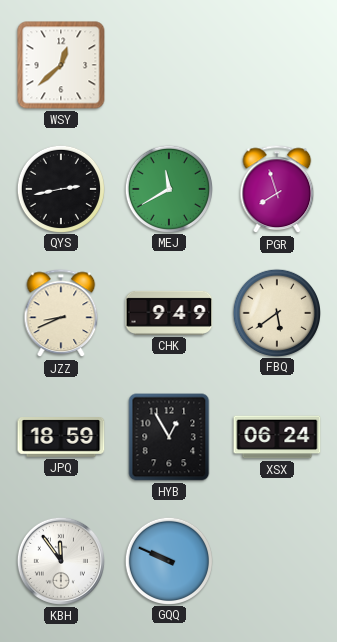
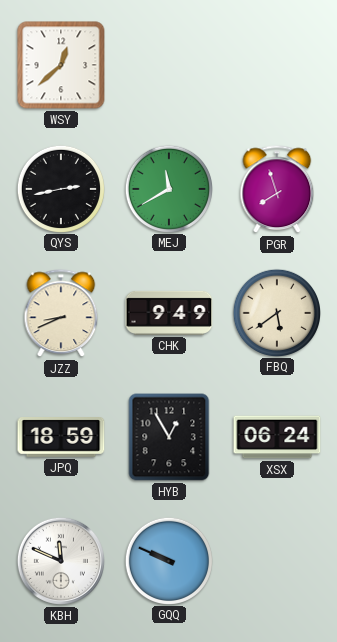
KBH: 11:54 -> 11:49 (61, 561)
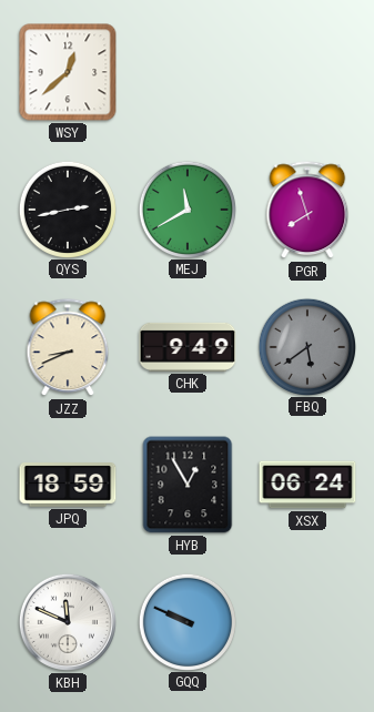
FBQ dial: cream -> grey (306, 346)
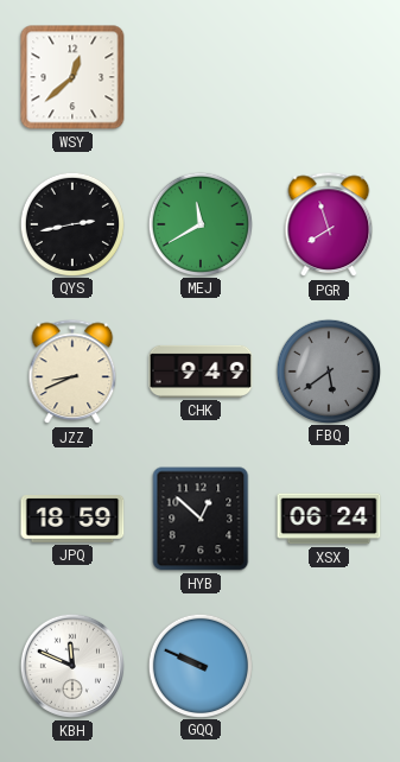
HYB: 12:55 -> 12:52 (201, 519)
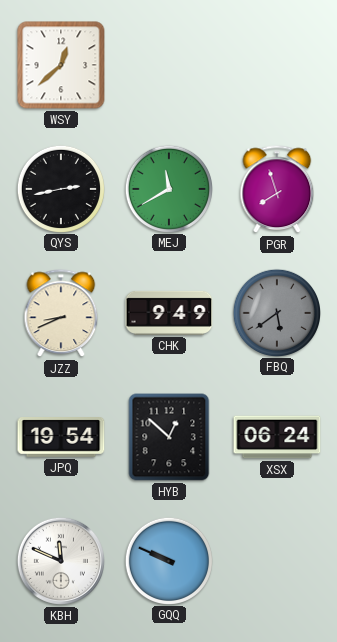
JPQ: 18:59 -> 19:54 (61, 438)
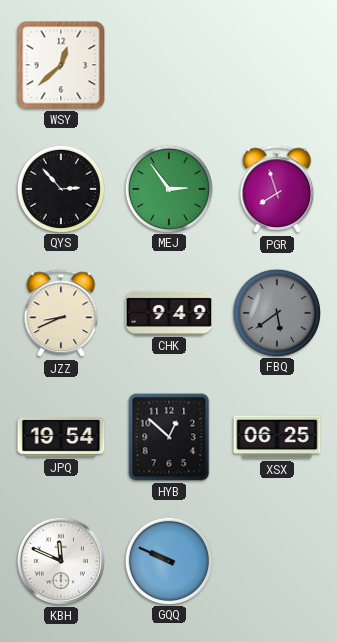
QYS: 2:43 -> 2:53 (60, 188)
MEJ: 11:40 -> 2:54 (168, 188)
XSX: 06:24 -> 06:25 (277, 437)
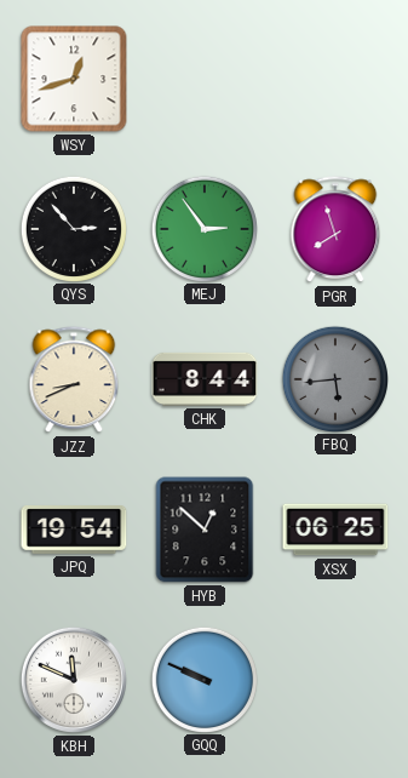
WSY: 12:38 -> 12:42 (74, 79)
CHK: 9:49 -> 8:44 (205, 379)
FBQ: 5:39 -> 5:44 (334, 378)
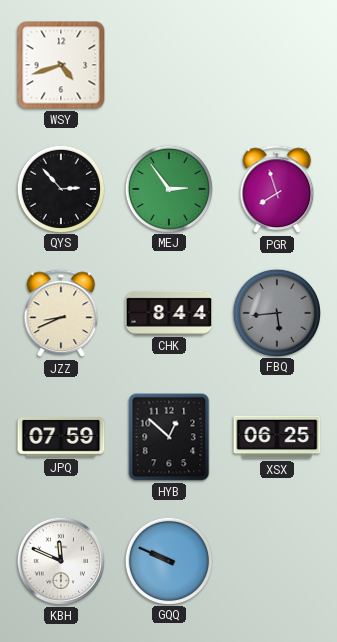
WSY: 12:42 -> 4:42 (61, 65)
JPQ: 19:54 -> 07:59 (61, 438)
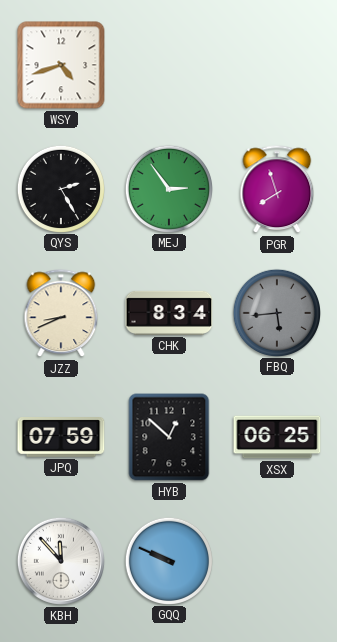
QYS: 2:53 -> 2:25 (60, 188)
CHK: 8:44 -> 8:34 (169, 313)
KBH: 11:49 -> 11:53 (61, 561)
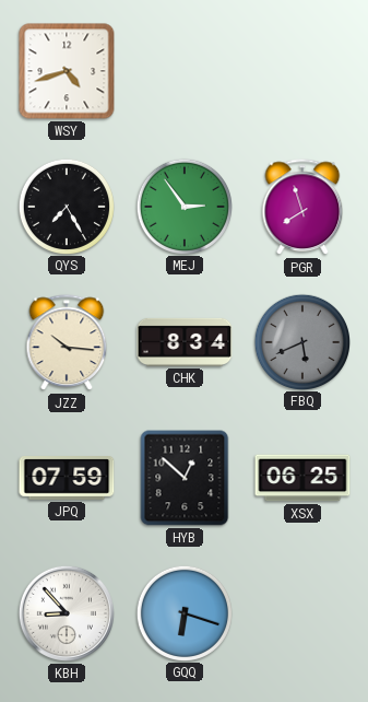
QYS: 2:25 -> 7:25 (66, 206)
JZZ: 8:41 -> 10:16 (67, 343)
FBQ: 5:44 -> 5:41 (301, 341)
KBH: 11:53 -> 8:53 (67, 613)
GQQ: 9:49 -> 6:18 (183, 612)
